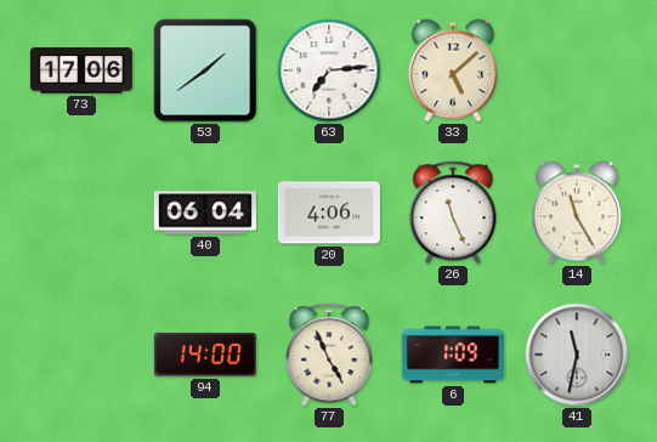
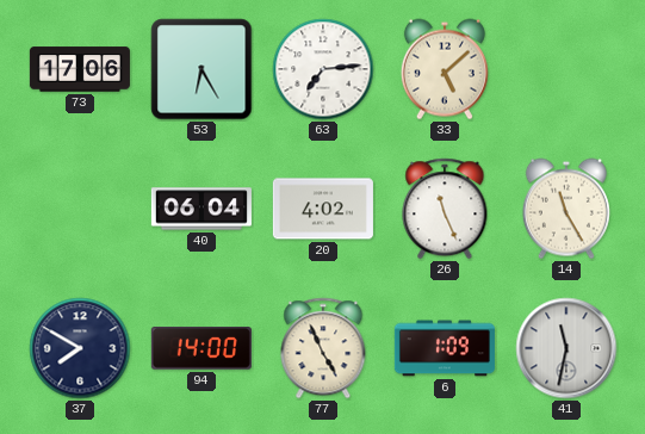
53: 1:39 -> 6:25 (201, 69)
20: 4:06 -> 4:02 (323, 209)
37: none -> 7:50 (80, 348)
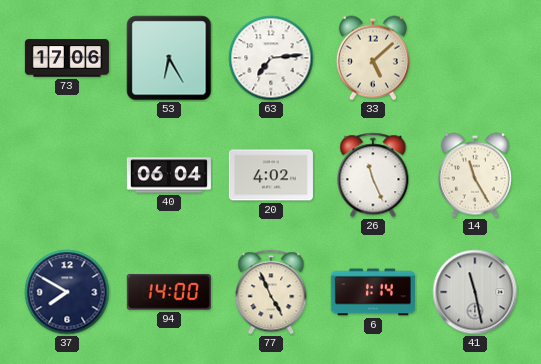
6: 1:09 -> 1:14 (373, 292)
41: 11:32 -> 11:28 (475, 292)
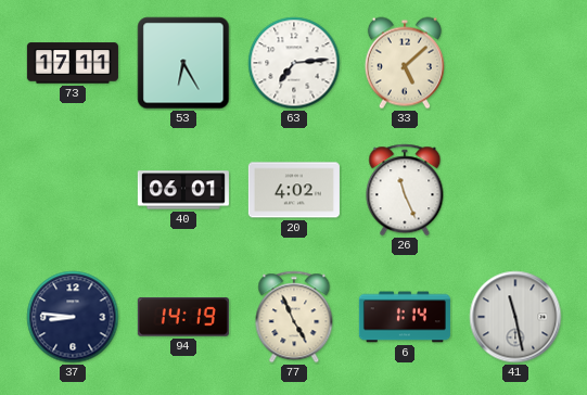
73: 17:06 -> 17:11 (73, 63)
40: 06:04 -> 06:01 (183, 190)
14: 11:25 -> none (475, 175)
37: 7:50 -> 8:46 (73, 317)
94: 14:00 -> 14:19 (183, 317)
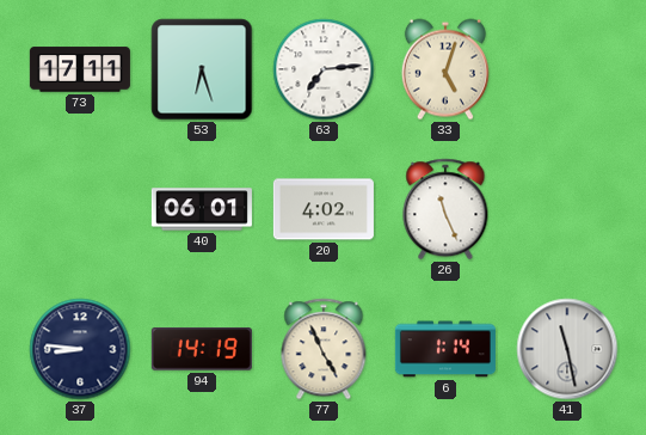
53: 6:25 -> 6:27 (202, 69)
33: 5:08 -> 5:03 (445, 69)
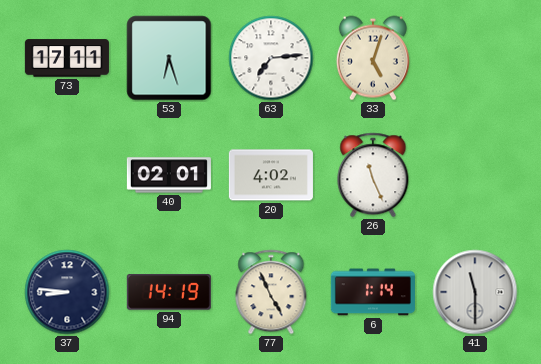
40: 06:01 -> 02:01 (169, 175)
41: 11:28 -> 11:30 (475, 292)
